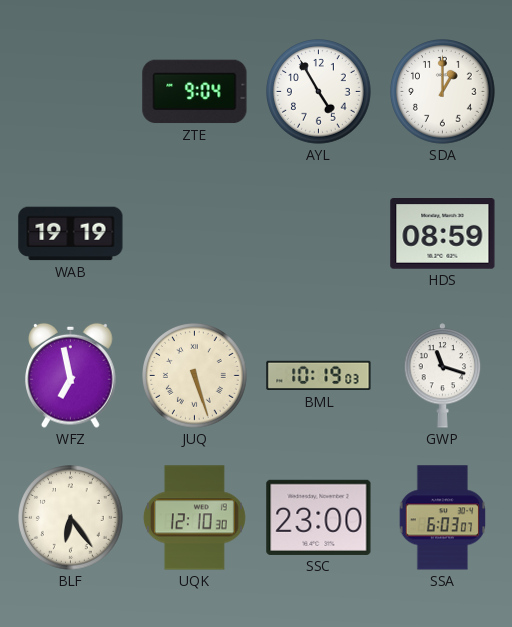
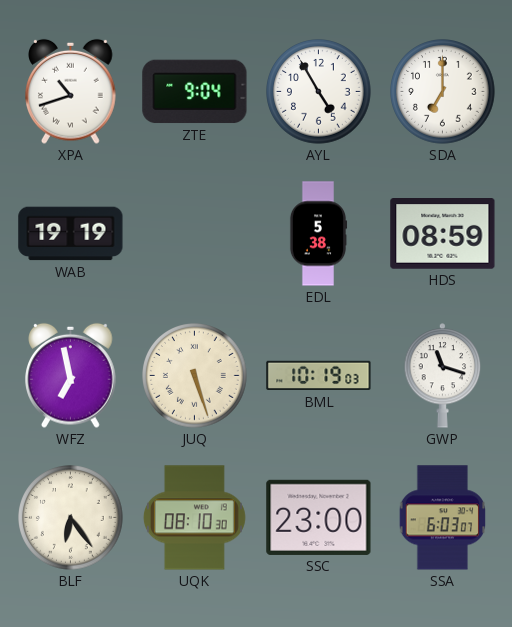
XPA: none -> 10:42 (71, 91)
SDA: 1:00 -> 7:00 (443, 92)
EDL: none -> 5:38 (318, 234)
UQK: 12:10 -> 08:10 (194, 518)
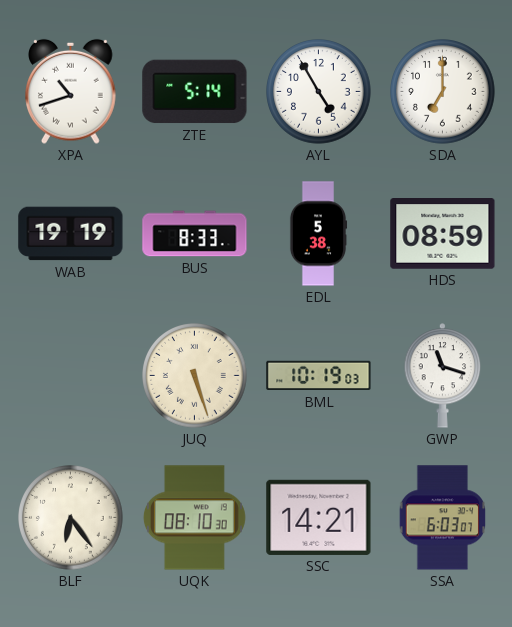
ZTE: 9:04 -> 5:14 (195, 92)
BUS: none -> 8:33 (195, 234)
WFZ: 6:58 -> none (71, 375)
SSC: 23:00 -> 14:21 (319, 517)
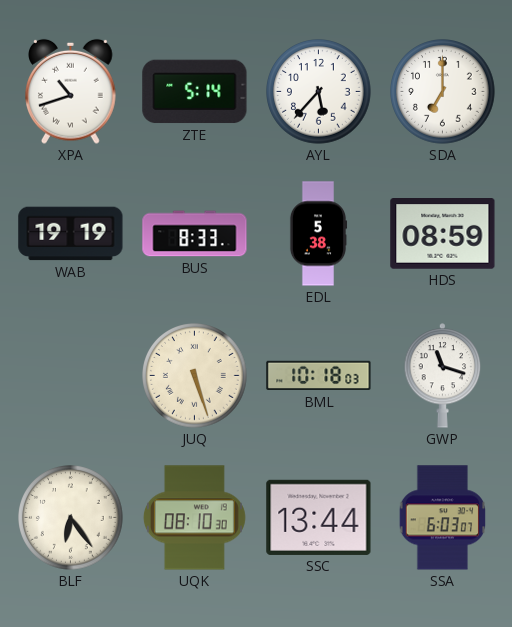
AYL: 4:55 -> 5:37 (319, 92)
BML: 10:19 -> 10:18 (319, 376)
SSC: 14:21 -> 13:44 (319, 517)
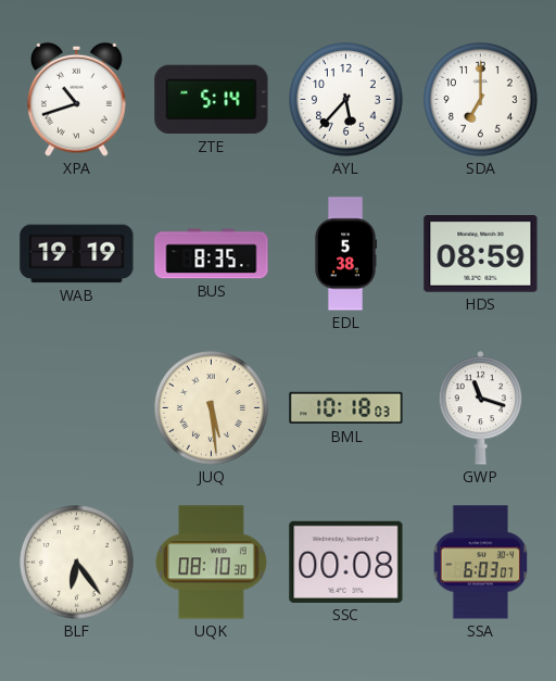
BUS: 8:33 -> 8:35 (212, 254)
JUQ: 5:27 -> 5:29 (212, 408)
SSC: 13:44 -> 00:08 (346, 562)
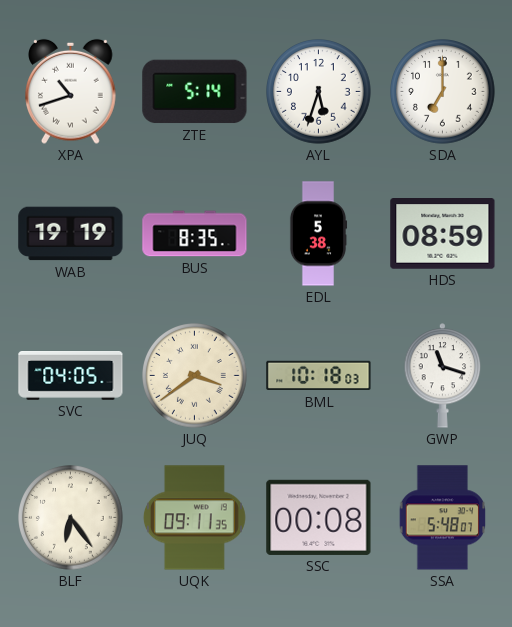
AYL: 5:37 -> 5:33 (319, 92)
SVC: none -> 04:05 (71, 376)
JUQ: 5:29 -> 3:39 (195, 376)
UQK: 08:10 -> 09:11 (194, 518)
SSA: 6:03 -> 5:48 (442, 518)
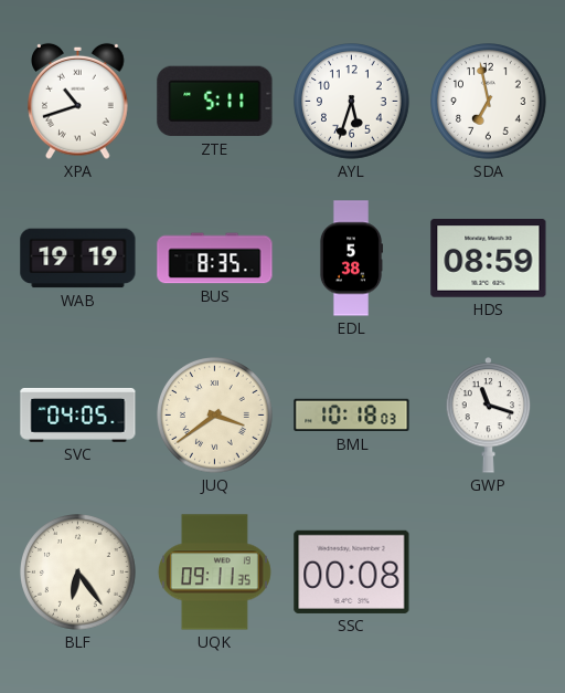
ZTE: 5:14 -> 5:11 (215, 102)
SDA: 7:00 -> 6:58 (489, 102)
SSA: 5:48 -> none (442, 518)
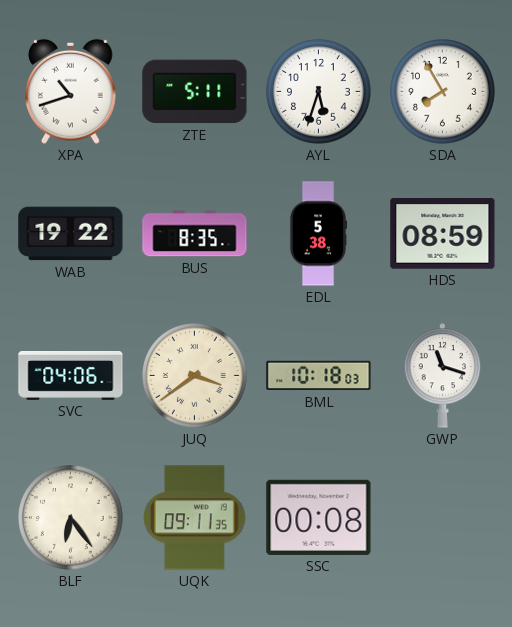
SDA: 6:58 -> 7:55 (443, 92)
WAB: 19:19 -> 19:22 (71, 234)
SVC: 04:05 -> 04:06 (71, 376)
